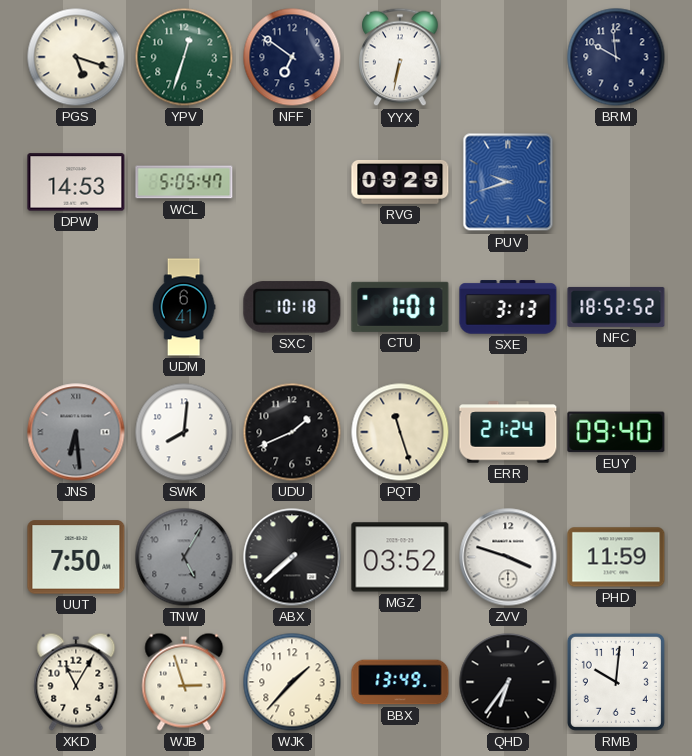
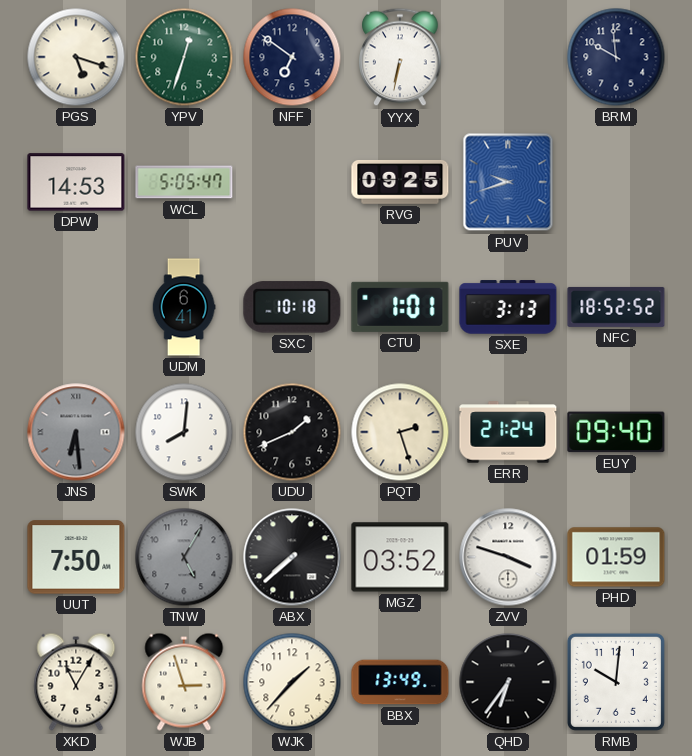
RVG: 09:29 -> 09:25 (400, 182)
PQT: 11:27 -> 2:27 (400, 432)
PHD: 11:59 -> 01:59 (616, 557)
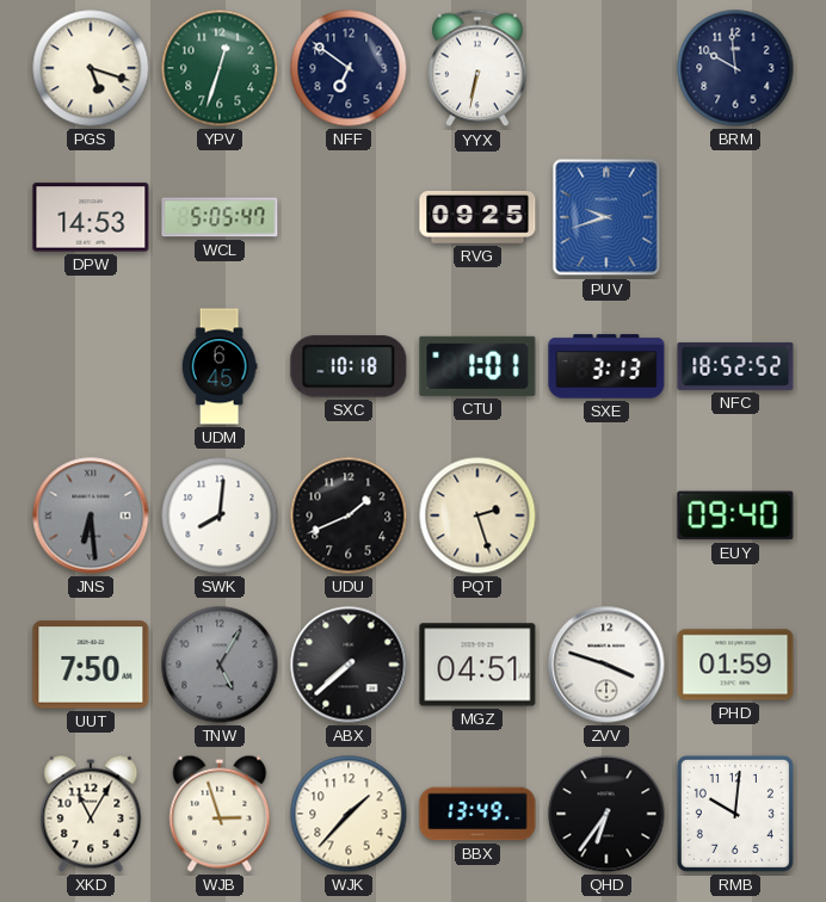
UDM: 6:41 -> 6:45 (220, 366)
ERR: 21:24 -> none (508, 432)
MGZ: 03:52 -> 04:51 (477, 665)
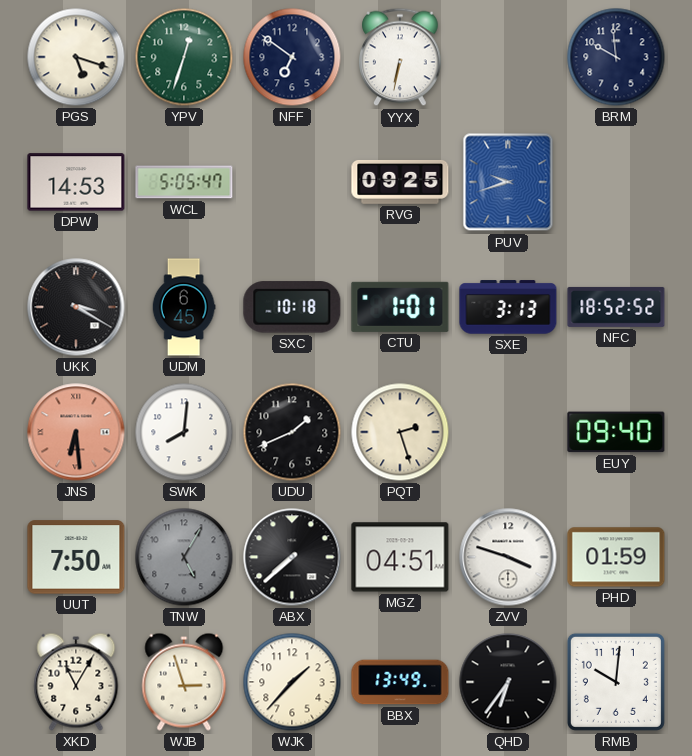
UKK: none -> 3:20 (76, 307)
JNS dial: grey -> salmon (76, 432)
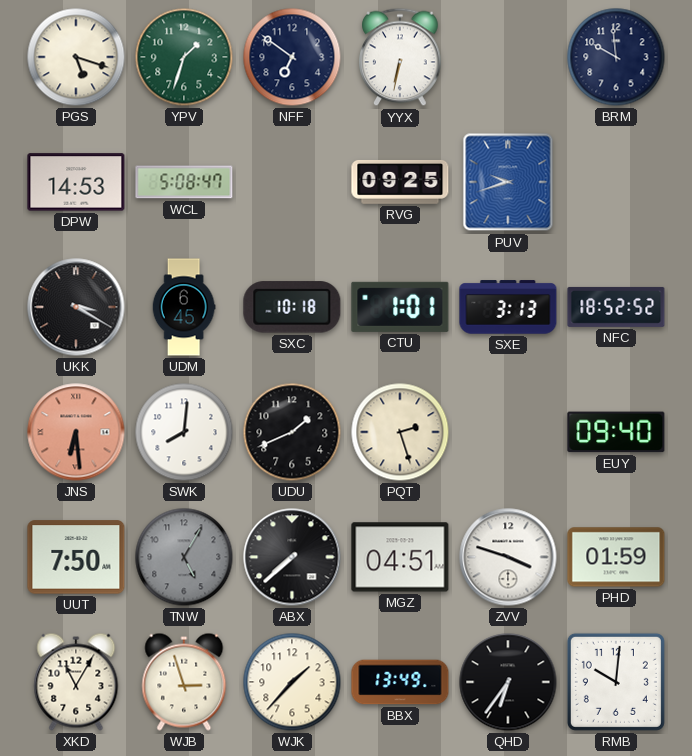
YPV: 12:33 -> 1:33 (184, 57)
WCL: 5:05 -> 5:08 (184, 182)
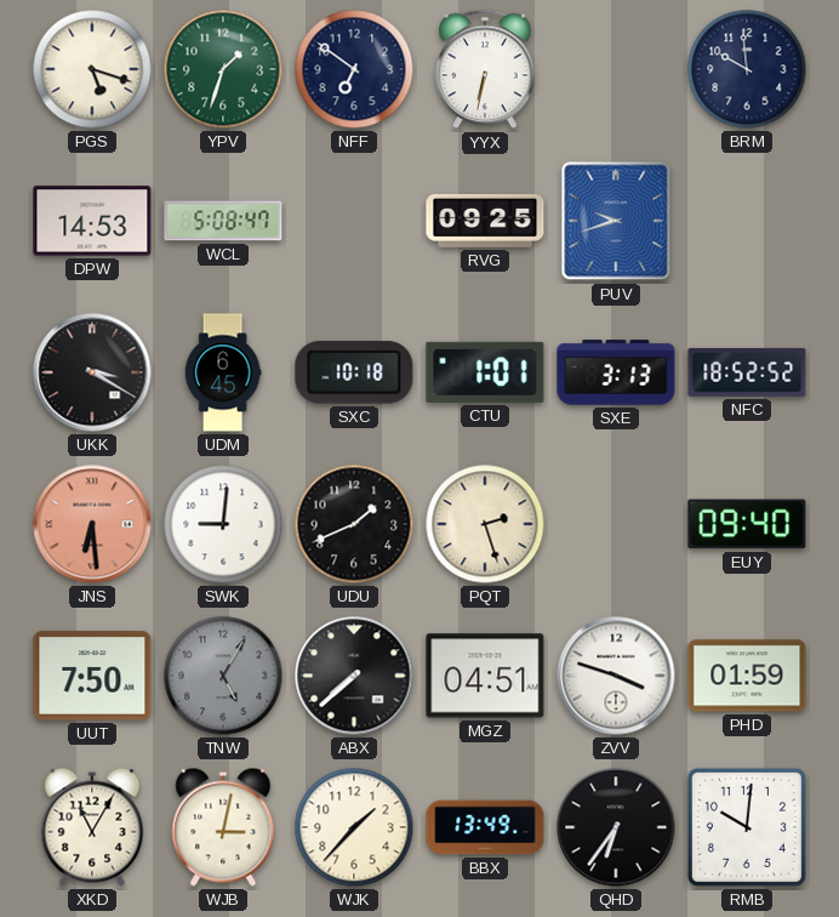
SWK: 8:01 -> 9:01 (223, 524)
WJB: 2:57 -> 3:02 (223, 827)
